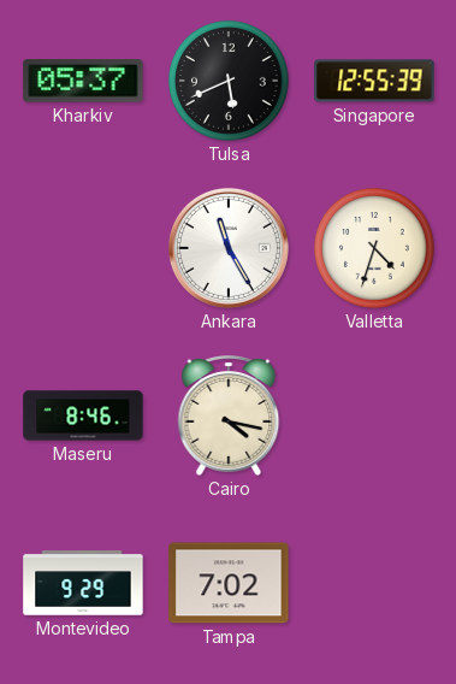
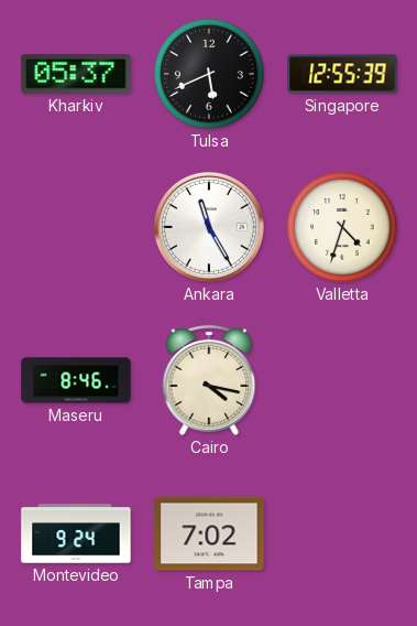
Montevideo: 9:29 -> 9:24 (76, 533)
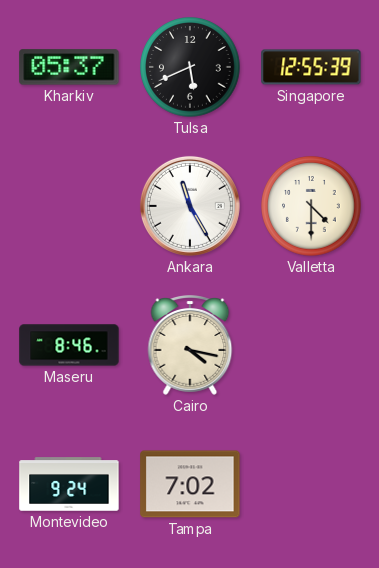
Valletta: 4:33 -> 4:30 (311, 206)
